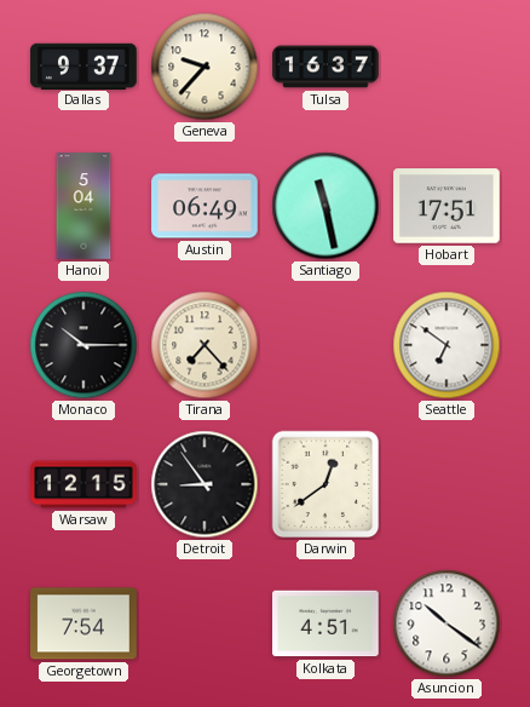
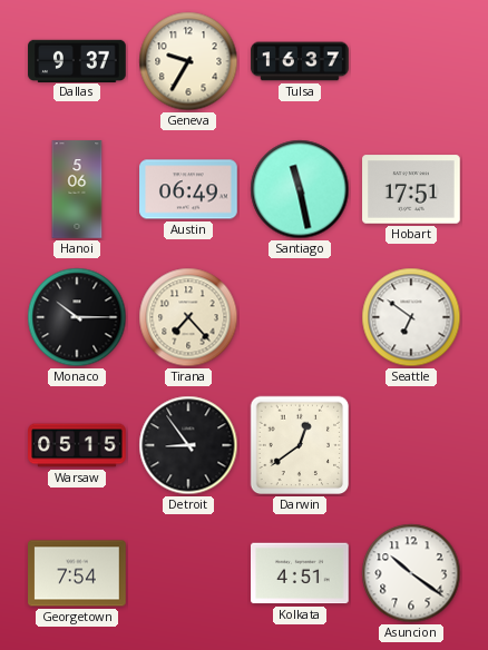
Geneva: 9:37 -> 9:35 (188, 61)
Hanoi: 5:04 -> 5:06 (77, 189)
Warsaw: 12:15 -> 05:15 (77, 445)
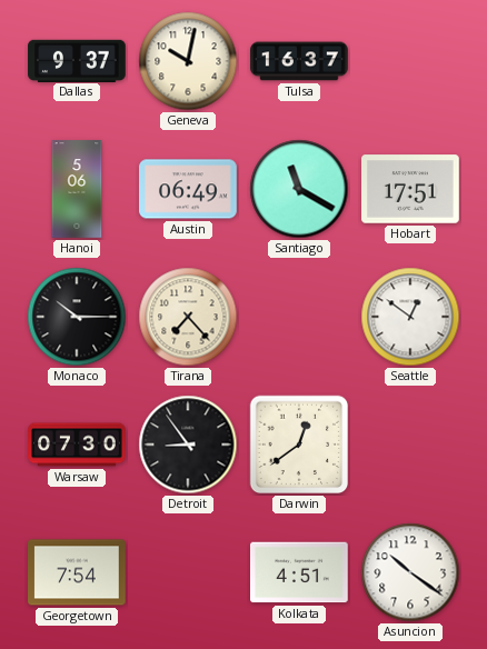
Geneva: 9:35 -> 10:02 (188, 61)
Santiago: 11:28 -> 11:20 (299, 189)
Seattle: 6:51 -> 12:51 (410, 317)
Warsaw: 05:15 -> 07:30 (77, 445)
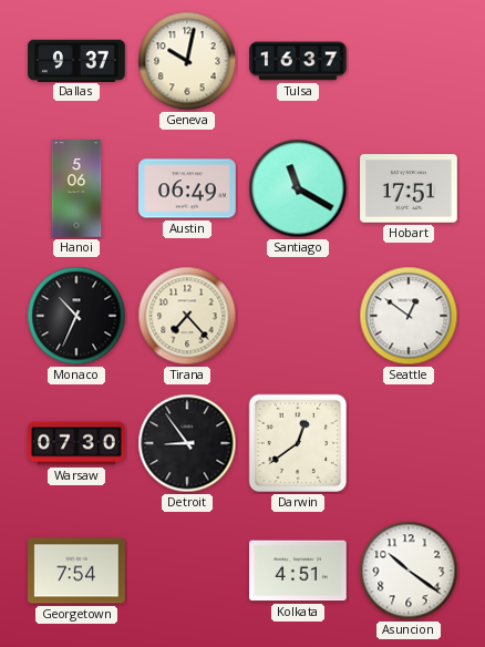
Monaco: 10:15 -> 10:34 (76, 316)
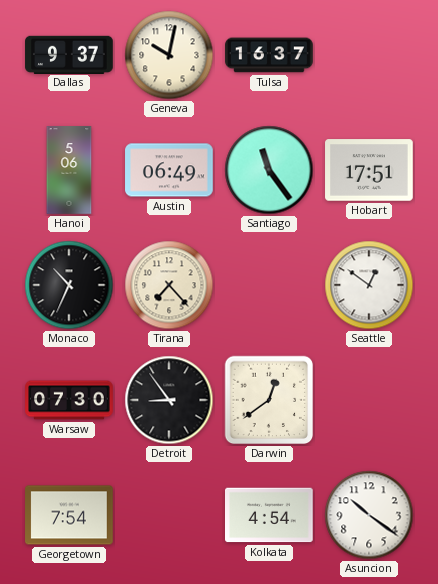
Santiago: 11:20 -> 11:24 (269, 170)
Kolkata: 4:51 -> 4:54 (269, 515)
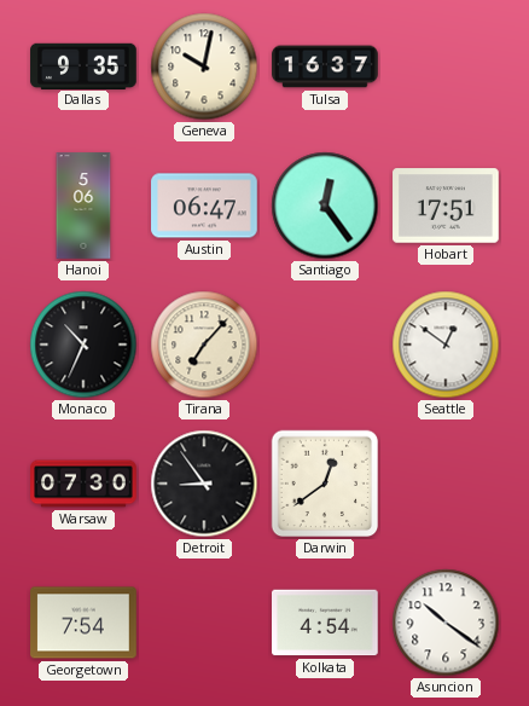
Dallas: 9:37 -> 9:35 (83, 65)
Austin: 06:49 -> 06:47 (204, 206)
Santiago: 11:24 -> 12:24 (325, 206)
Tirana: 7:23 -> 7:07 (204, 345)
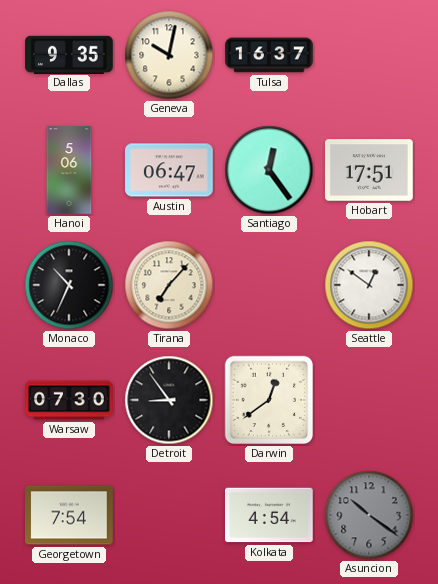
Asuncion dial: white -> grey (369, 515)
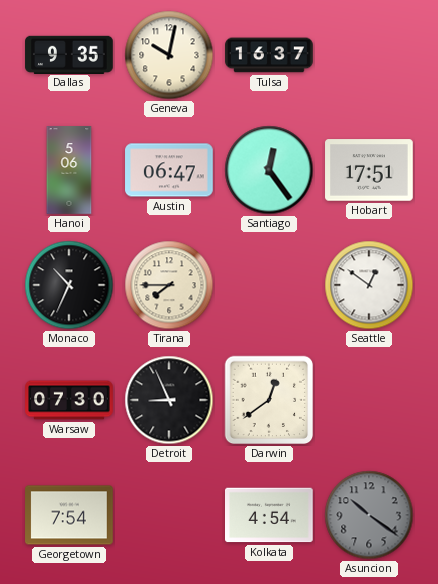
Tirana: 7:07 -> 7:45 (169, 285)
Detroit: 8:54 -> 8:56 (169, 400)
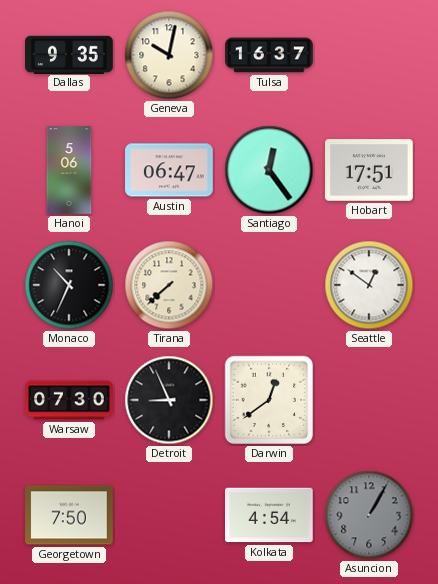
Tirana: 7:45 -> 7:38 (169, 285)
Georgetown: 7:54 -> 7:50 (69, 515)
Asuncion: 10:21 -> 1:05 (369, 515)
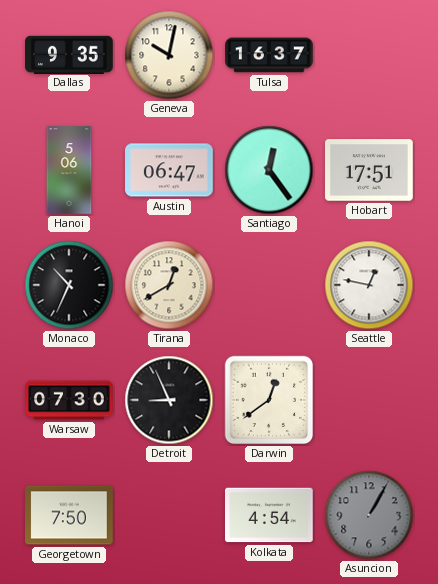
Tirana: 7:38 -> 12:40 (169, 285)
Seattle: 12:51 -> 12:47 (369, 285)
